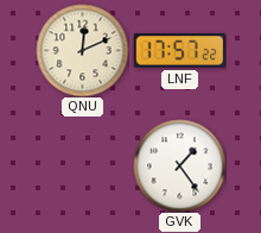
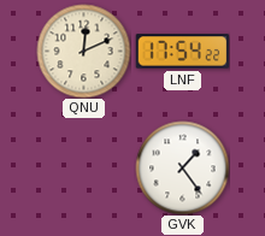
LNF: 17:57 -> 17:54 (182, 52)
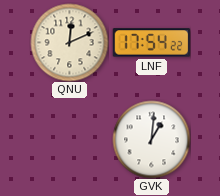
GVK: 1:24 -> 1:01 (151, 139)
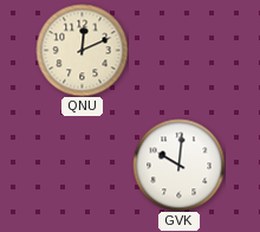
LNF: 17:54 -> none (151, 43)
GVK: 1:01 -> 10:01 (178, 165)
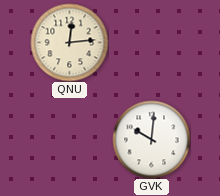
QNU: 12:11 -> 12:14 (69, 42)
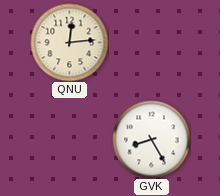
GVK: 10:01 -> 8:25 (151, 139)
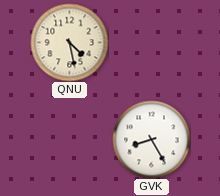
QNU: 12:14 -> 4:28 (69, 42)
